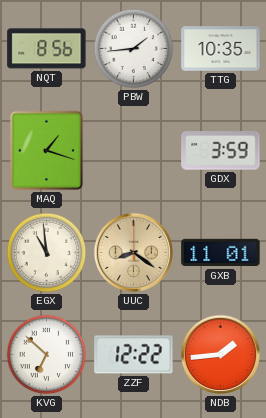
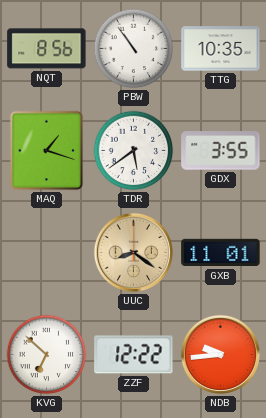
PBW: 1:44 -> 10:54 (134, 49)
TDR: none -> 5:39 (134, 151)
GDX: 3:59 -> 3:55 (221, 151)
EGX: 10:59 -> none (47, 253)
NDB: 1:44 -> 9:44 (220, 354)
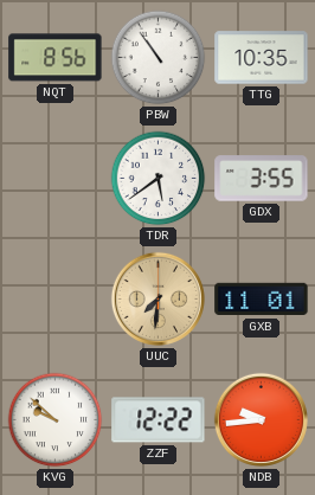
MAQ: 1:18 -> none (47, 151)
UUC: 8:21 -> 7:31 (157, 298)
KVG: 6:52 -> 9:52 (56, 420)
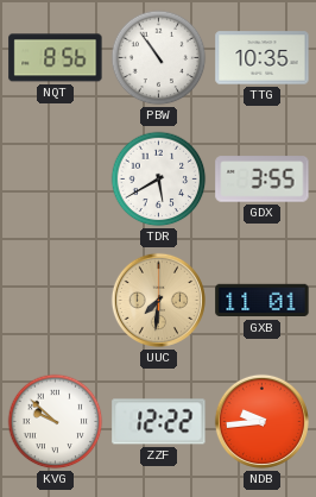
TDR: 5:39 -> 5:40 (159, 180)
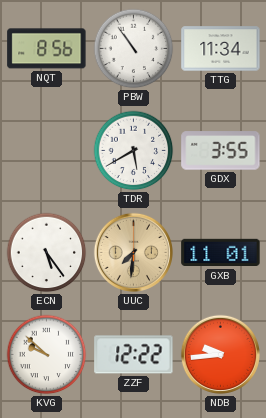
TTG: 10:35 -> 11:34 (221, 49)
ECN: none -> 5:24 (47, 253)
